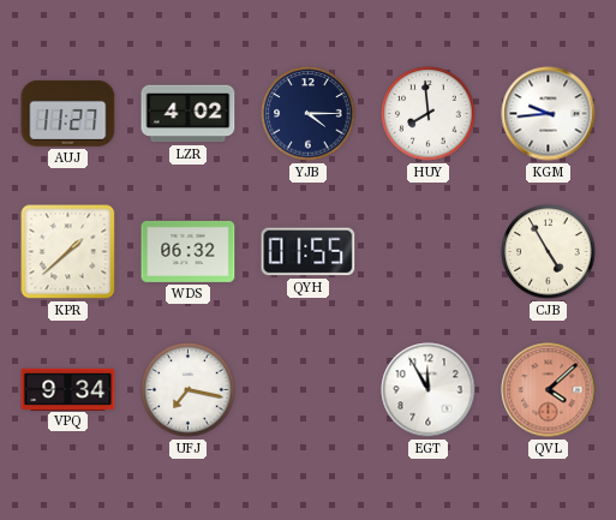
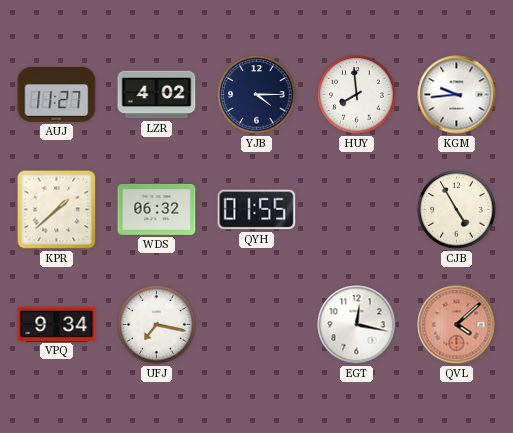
EGT: 11:55 -> 12:17 (357, 325)
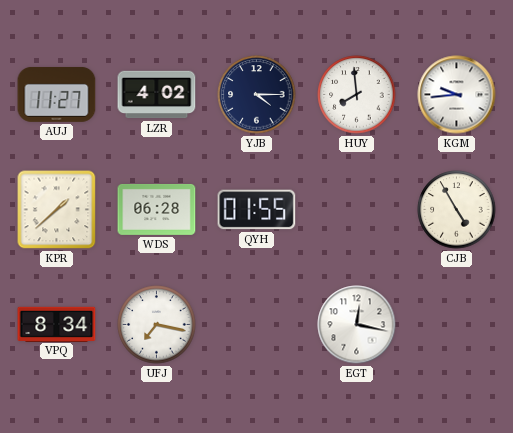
WDS: 06:32 -> 06:28 (157, 209)
VPQ: 9:34 -> 8:34 (57, 324)
QVL: 4:08 -> none (457, 325)
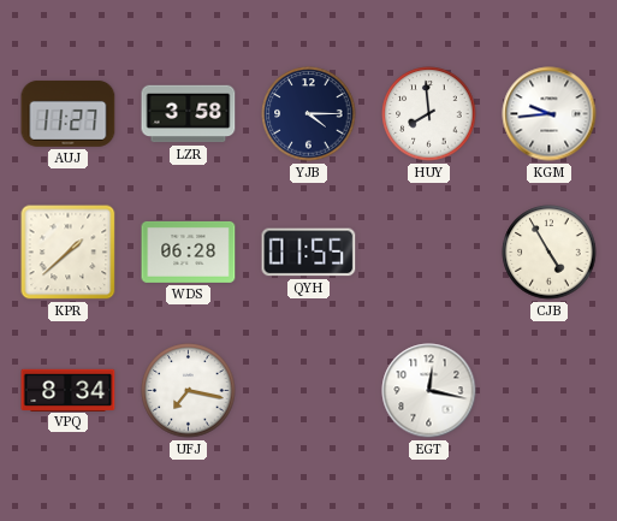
LZR: 4:02 -> 3:58 (189, 114)
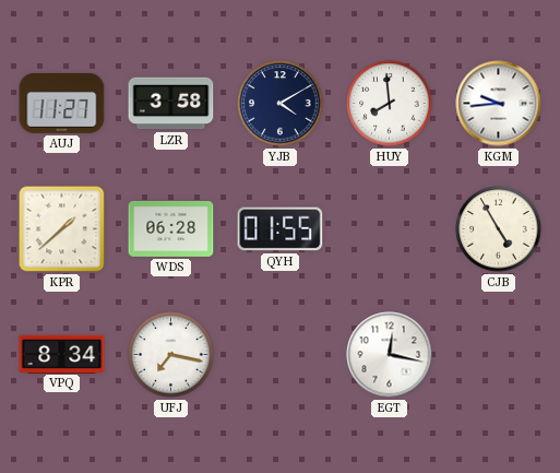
YJB: 4:15 -> 4:10 (281, 104)
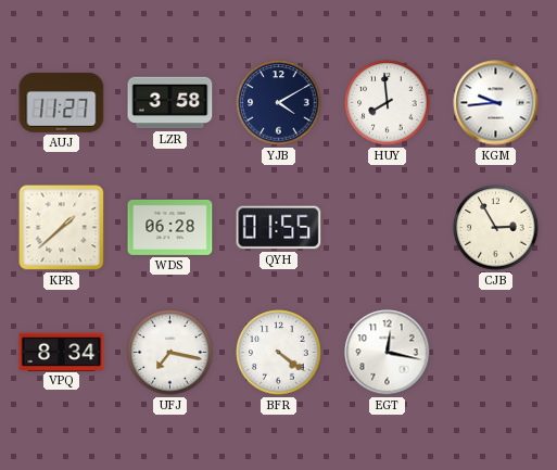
CJB: 4:55 -> 2:55 (496, 228)
BFR: none -> 4:21 (279, 353)
